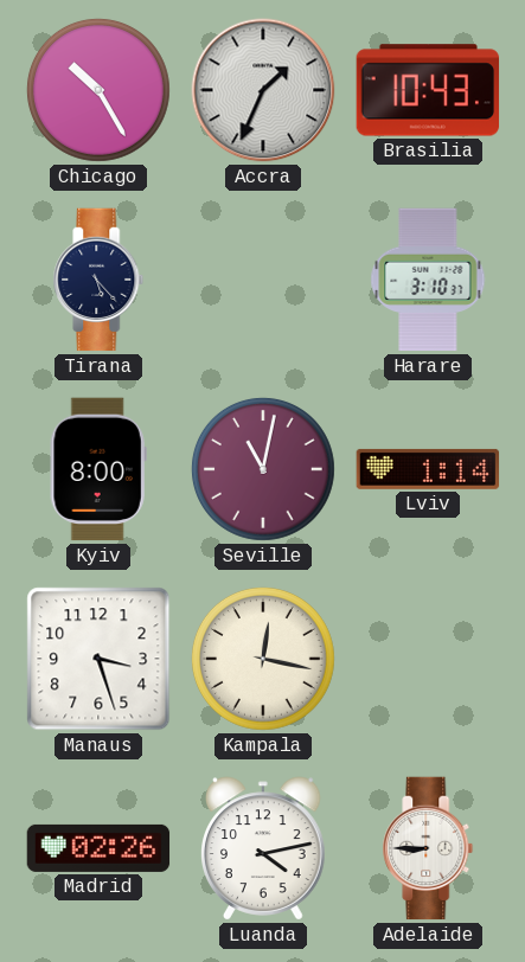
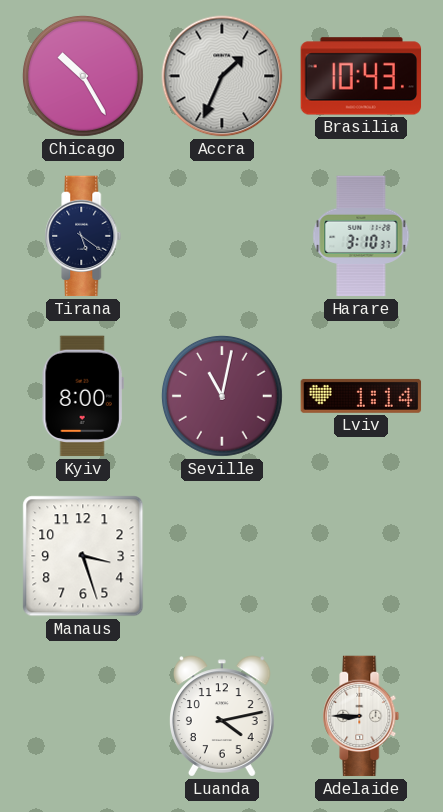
Tirana: 5:23 -> 5:21 (83, 236)
Kampala: 12:17 -> none (263, 659)
Madrid: 02:26 -> none (98, 848)
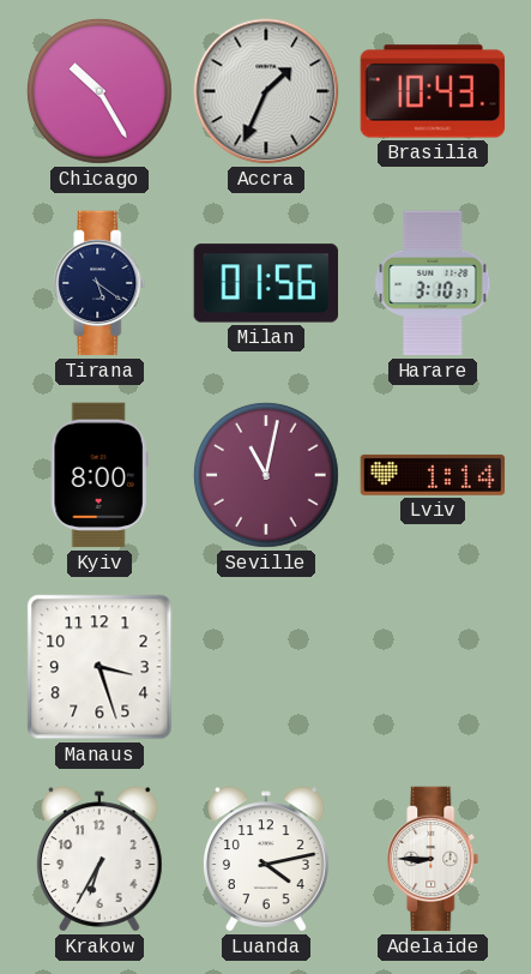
Milan: none -> 01:56 (265, 283)
Krakow: none -> 6:35 (101, 859)
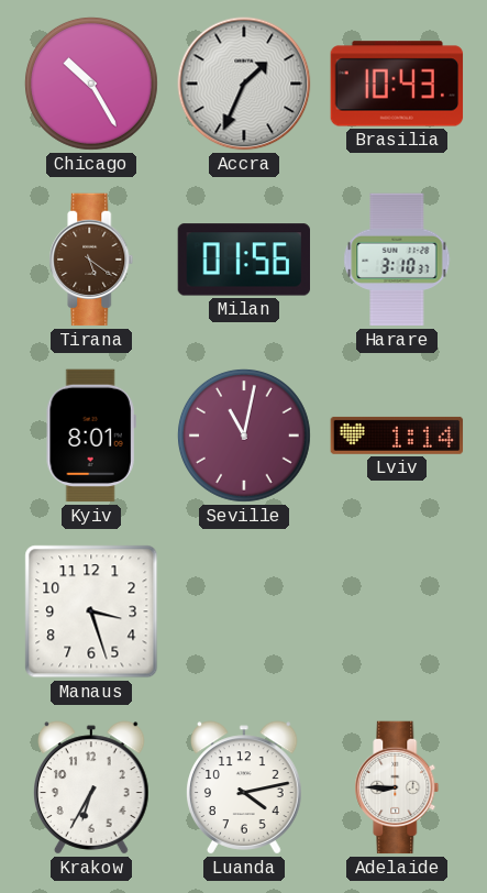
Tirana dial: navy -> brown (91, 260)
Kyiv: 8:00 -> 8:01 (91, 436)
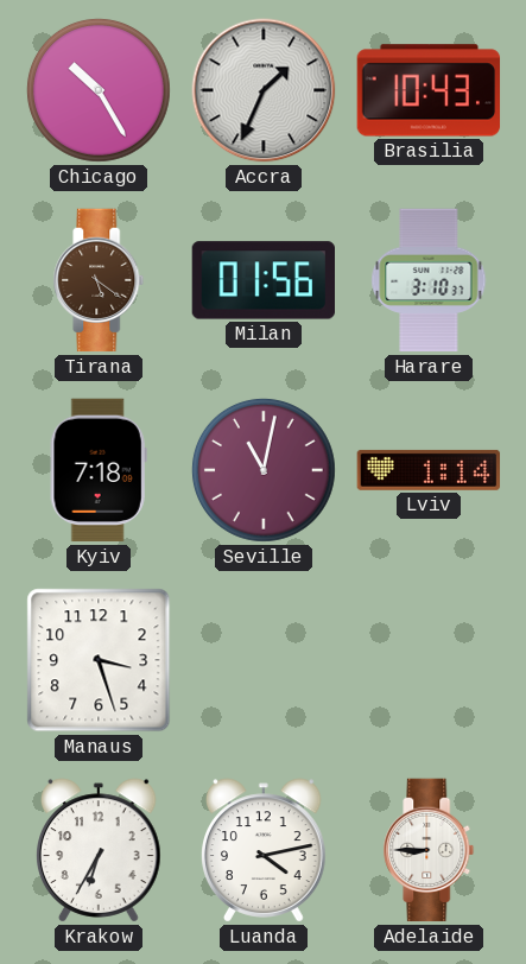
Kyiv: 8:01 -> 7:18 (99, 470)
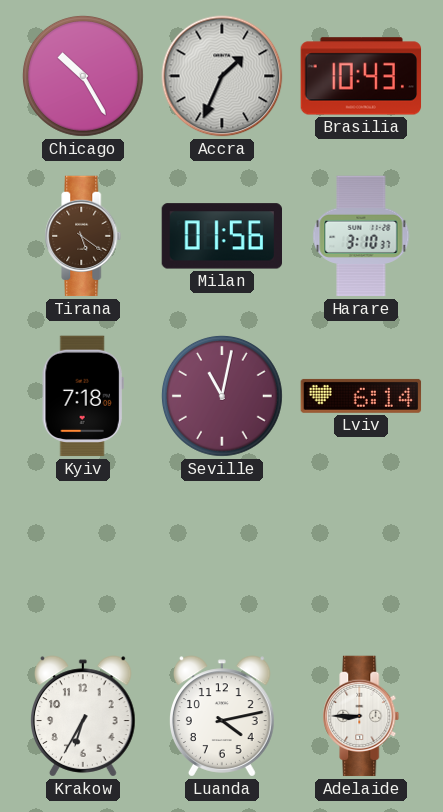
Lviv: 1:14 -> 6:14 (361, 396)
Manaus: 3:27 -> none (99, 660)
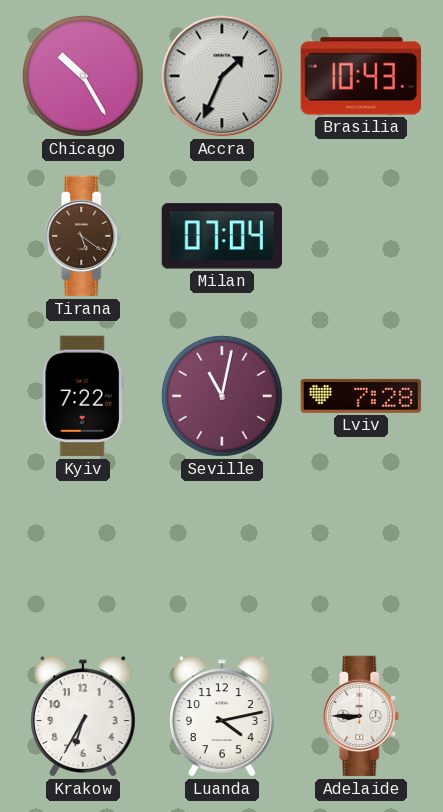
Milan: 01:56 -> 07:04 (221, 236)
Harare: 3:10 -> none (361, 236)
Kyiv: 7:18 -> 7:22 (83, 396)
Lviv: 6:14 -> 7:28 (361, 396)
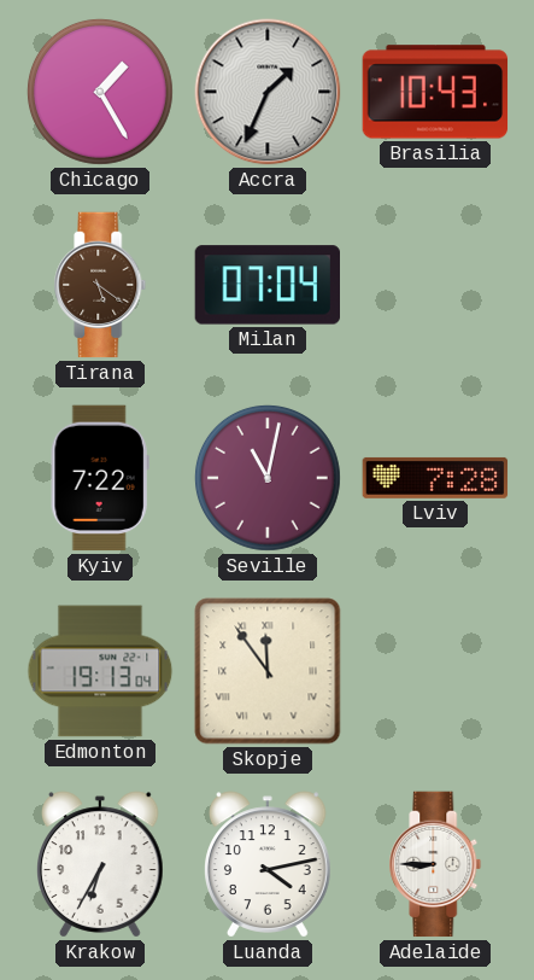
Chicago: 10:25 -> 1:25 (100, 92)
Edmonton: none -> 19:13 (100, 671)
Skopje: none -> 11:54 (268, 671)
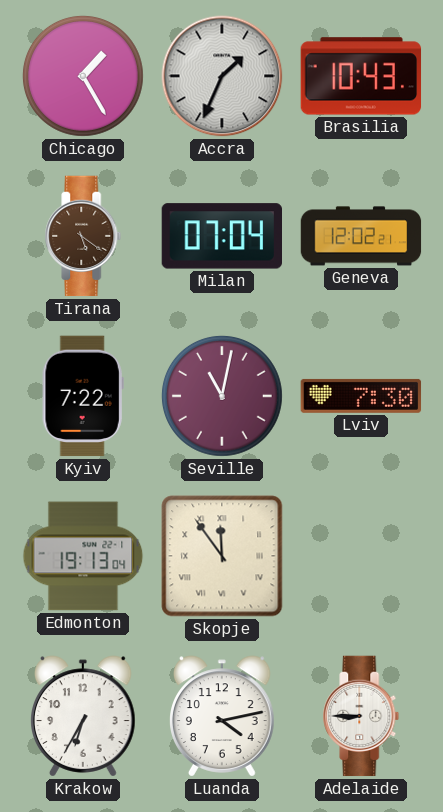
Geneva: none -> 12:02 (361, 236)
Lviv: 7:28 -> 7:30 (361, 396)
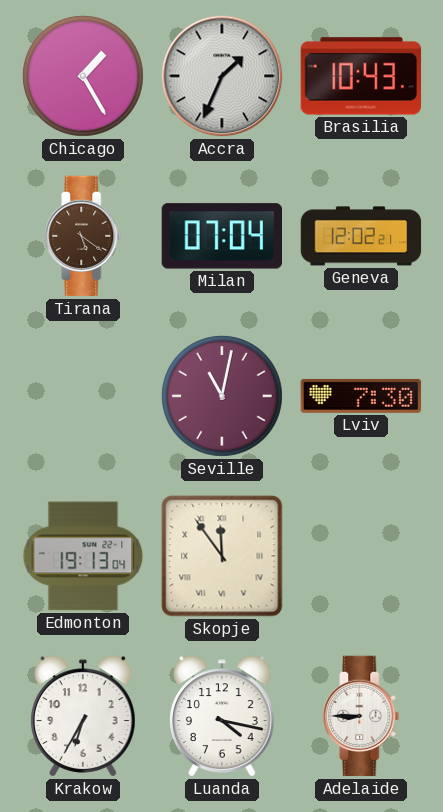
Kyiv: 7:22 -> none (83, 396)
Luanda: 4:13 -> 4:17 (223, 716)
